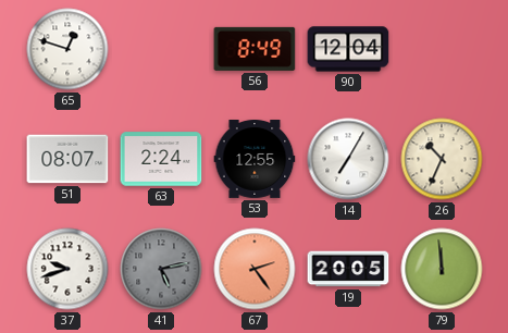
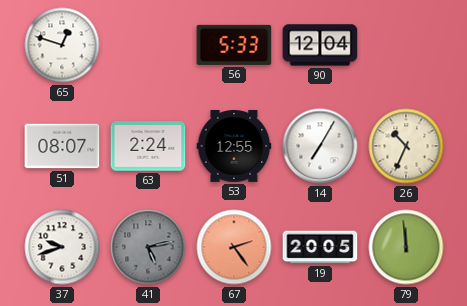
56: 8:49 -> 5:33 (234, 45)
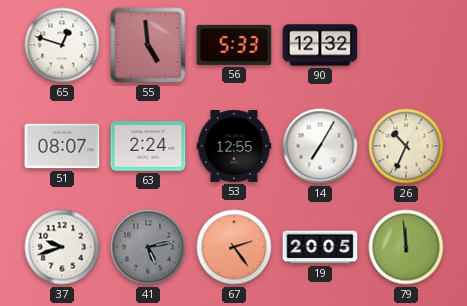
55: none -> 4:59 (148, 45)
90: 12:04 -> 12:32 (320, 45)
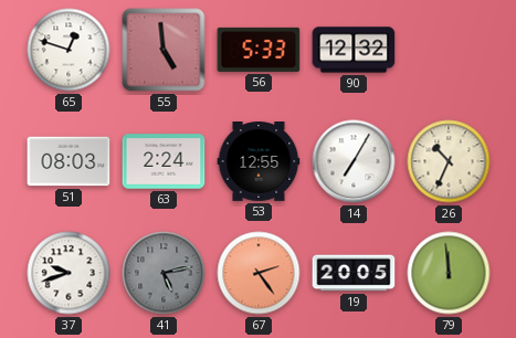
51: 08:07 -> 08:03 (69, 161)
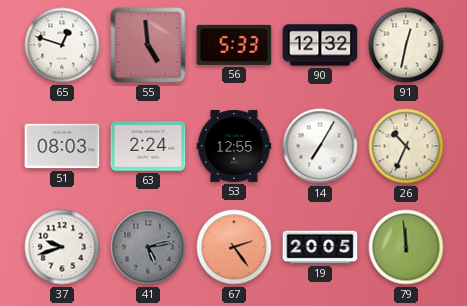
91: none -> 12:32 (406, 45)
